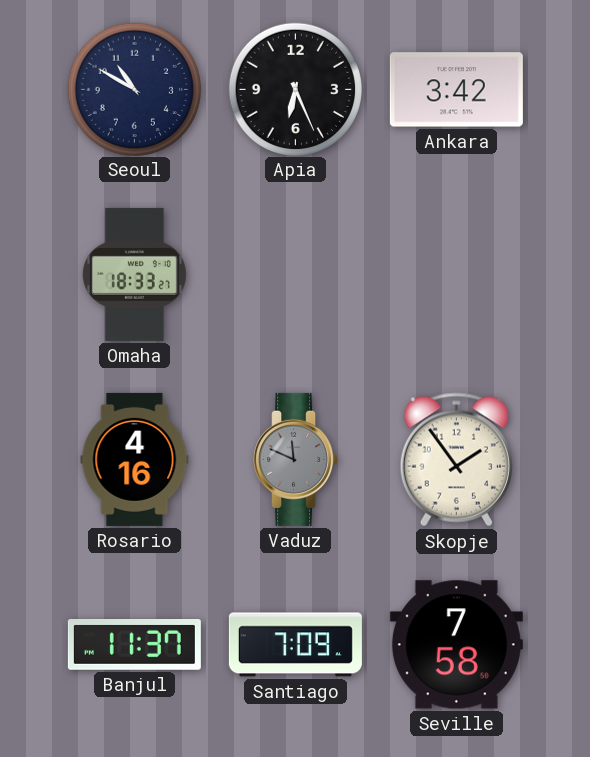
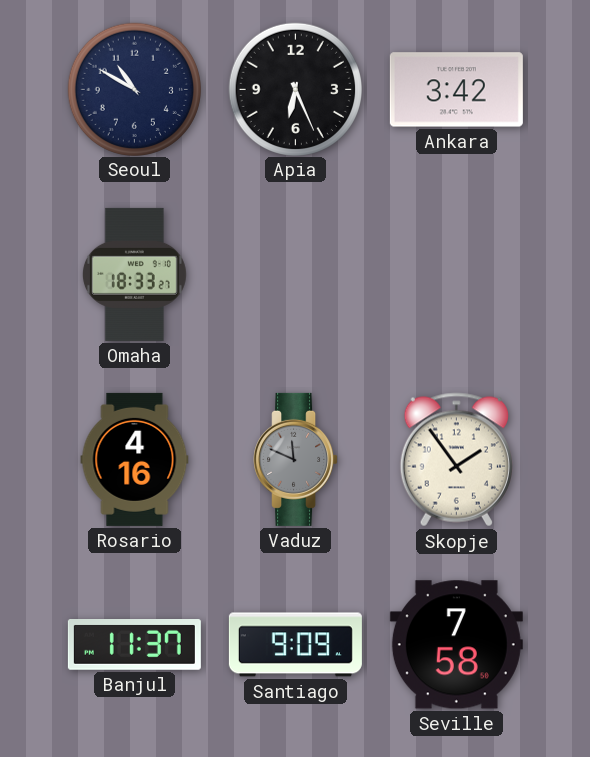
Santiago: 7:09 -> 9:09 (295, 645)
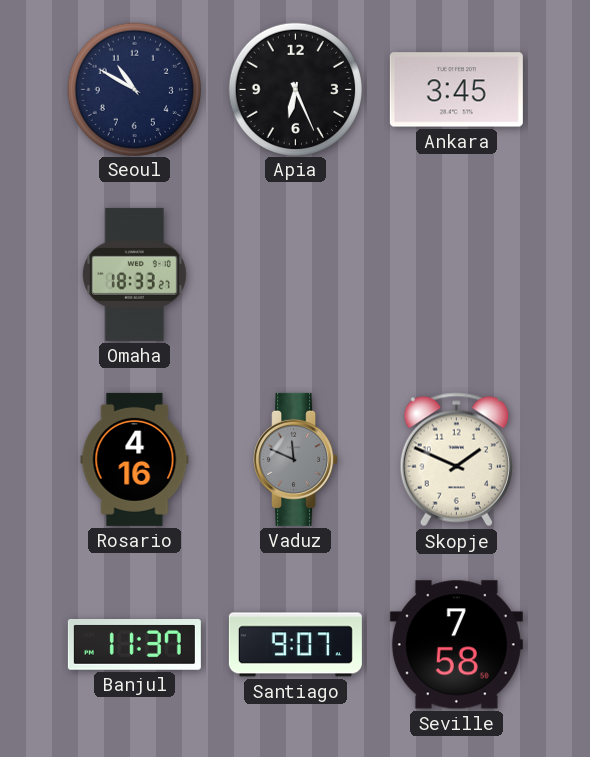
Ankara: 3:42 -> 3:45 (456, 90)
Skopje: 1:54 -> 1:49 (456, 460)
Santiago: 9:09 -> 9:07 (295, 645)
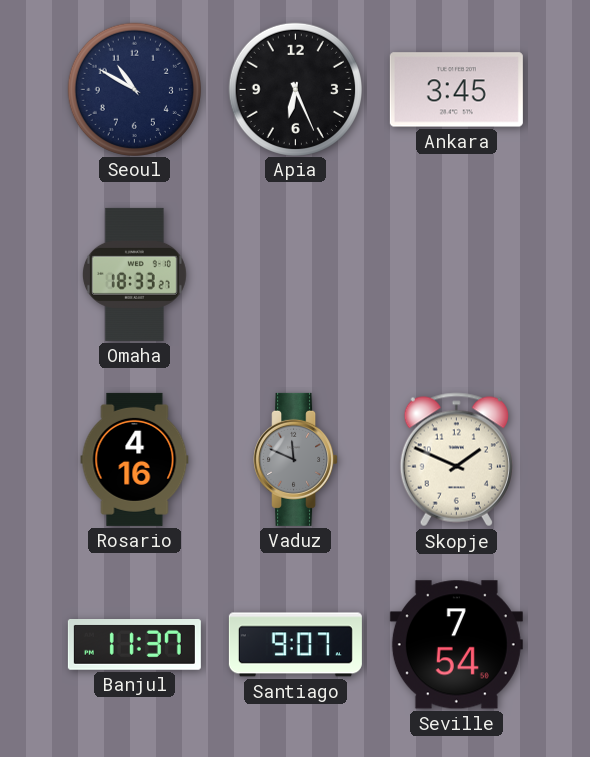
Seville: 7:58 -> 7:54 (456, 645)
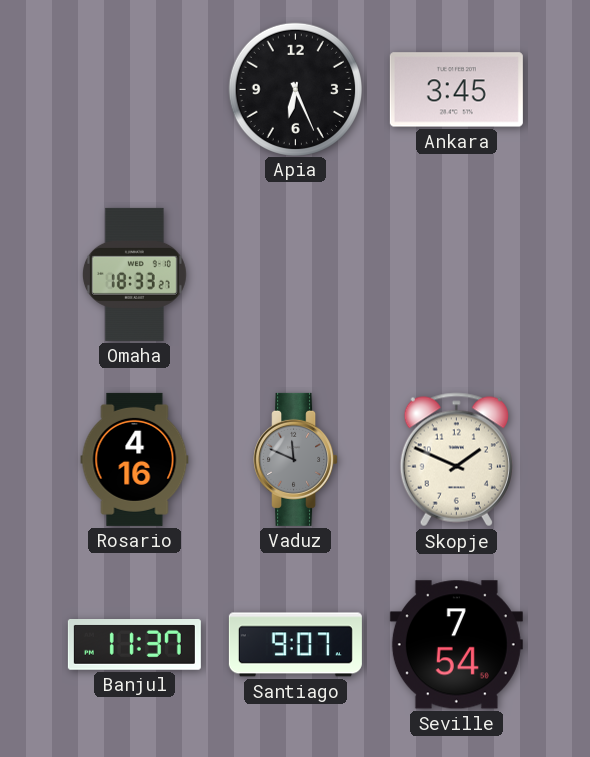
Seoul: 10:50 -> none (134, 89)
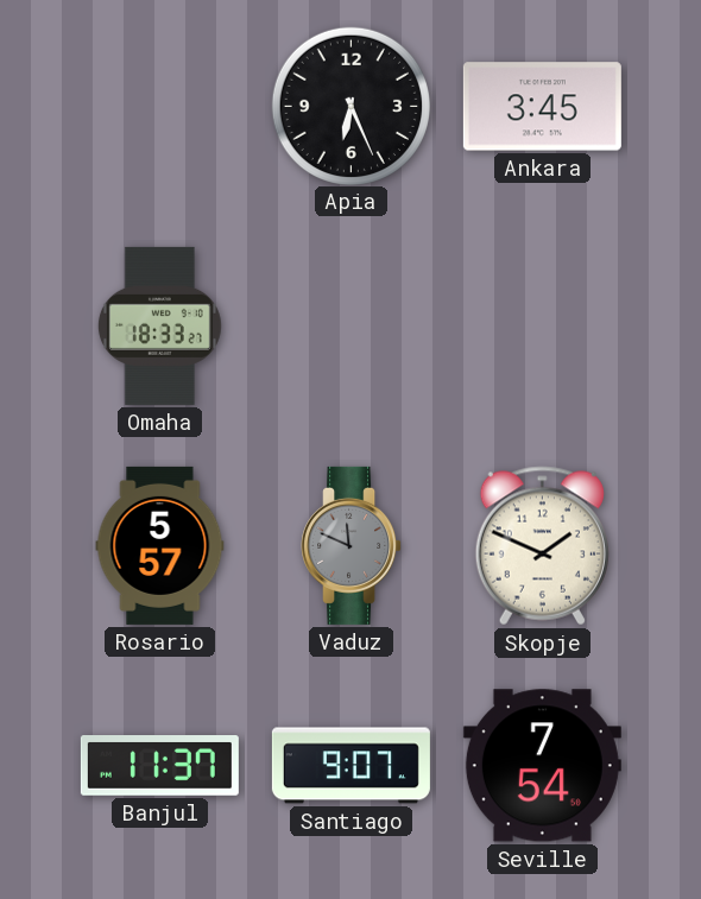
Rosario: 4:16 -> 5:57 (160, 545)
